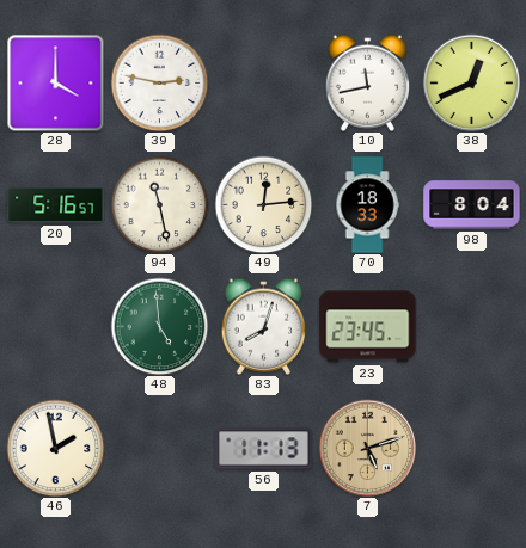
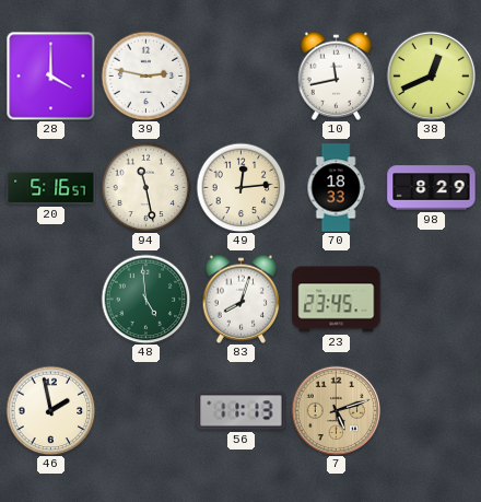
98: 8:04 -> 8:29 (432, 188)
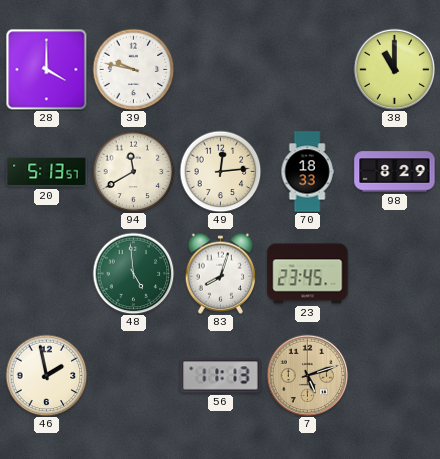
39: 2:47 -> 9:47 (133, 69)
10: 11:43 -> none (337, 75)
38: 12:41 -> 11:00 (394, 69)
20: 5:16 -> 5:13 (47, 172)
94: 11:28 -> 11:40 (133, 171)
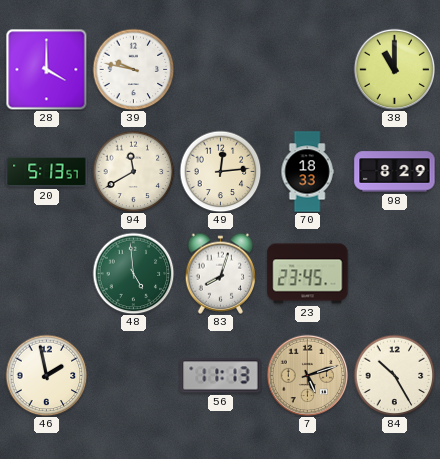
84: none -> 10:25 (394, 375)
